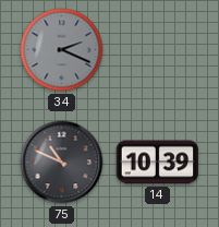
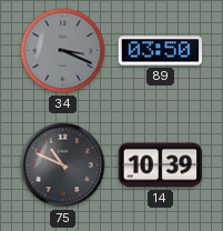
34: 2:19 -> 3:19 (63, 51)
89: none -> 03:50 (161, 51)
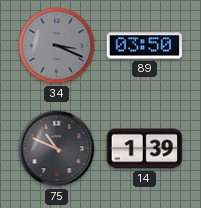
14: 10:39 -> 1:39 (145, 149)
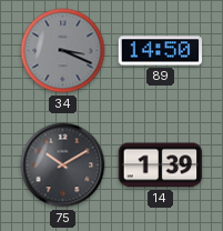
89: 03:50 -> 14:50 (161, 51)
75: 10:49 -> 10:10 (63, 165)
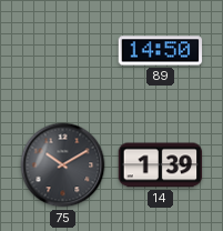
34: 3:19 -> none (63, 51)
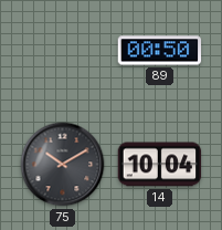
89: 14:50 -> 00:50 (160, 51)
14: 1:39 -> 10:04 (160, 165)
